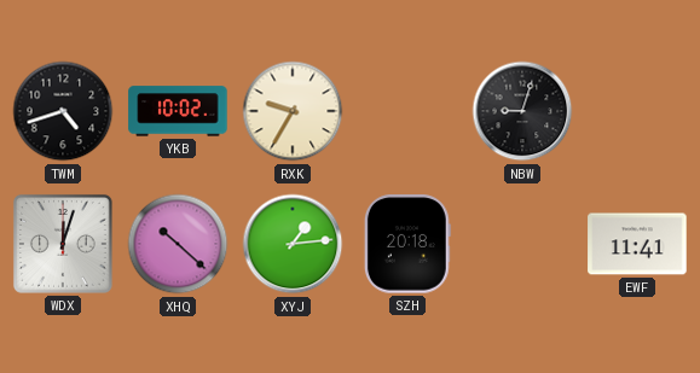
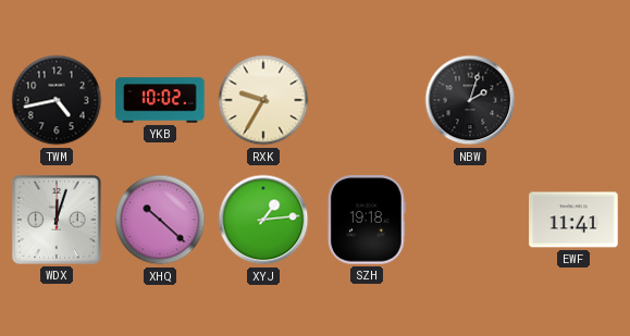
TWM: 4:42 -> 4:43 (57, 100)
NBW: 9:03 -> 2:03 (470, 100)
SZH: 20:18 -> 19:18 (367, 220)
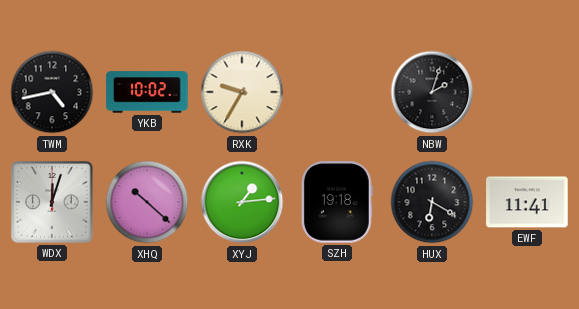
HUX: none -> 6:20 (432, 202)
